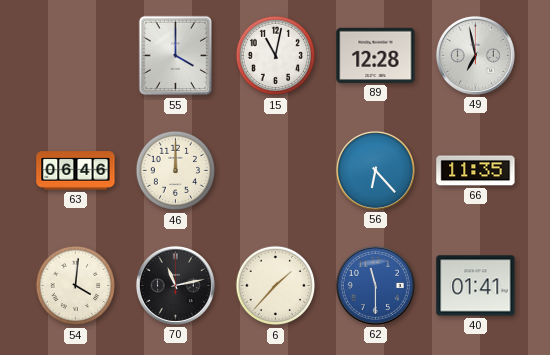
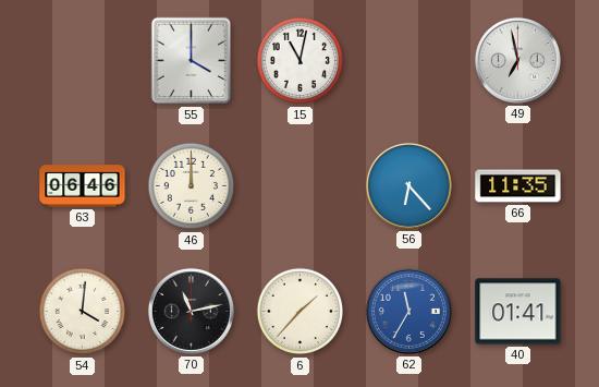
89: 12:28 -> none (376, 55)
62: 11:30 -> 11:35 (408, 311)
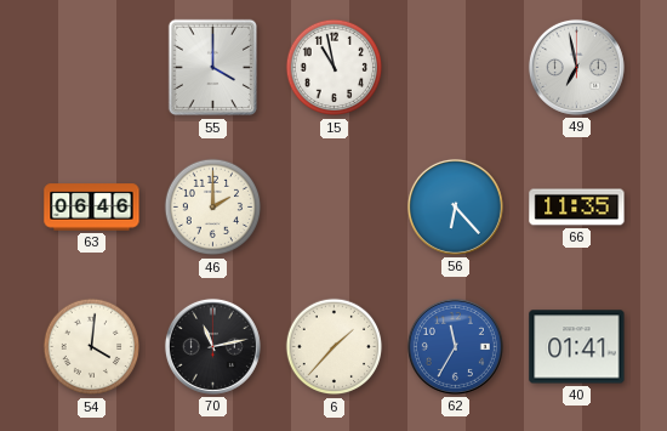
15: 11:02 -> 10:58 (335, 68)
46: 12:00 -> 2:00 (213, 208)
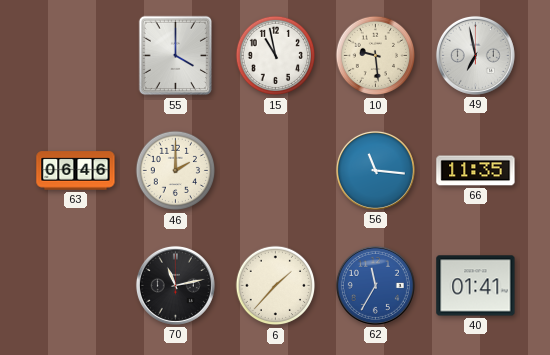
10: none -> 9:29 (376, 56)
56: 6:23 -> 11:16 (375, 170)
54: 4:01 -> none (92, 347)
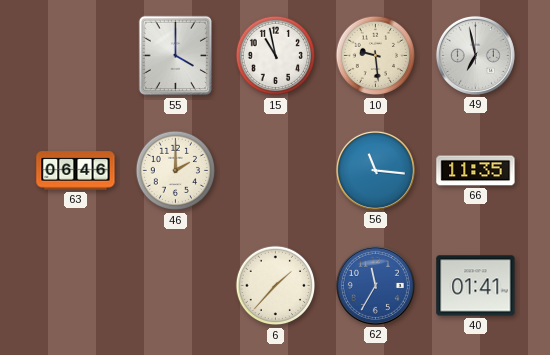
70: 11:13 -> none (175, 285)
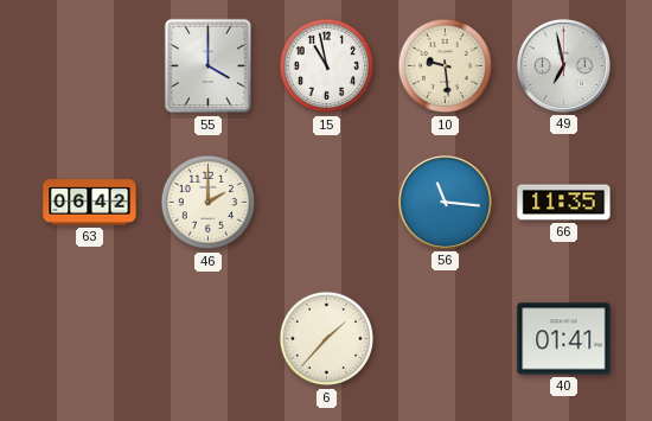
63: 06:46 -> 06:42 (90, 203)
62: 11:35 -> none (375, 285)
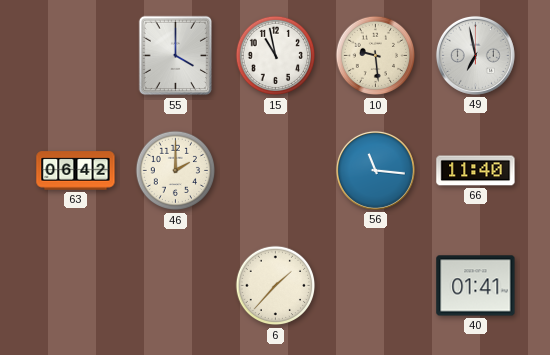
66: 11:35 -> 11:40 (476, 171)
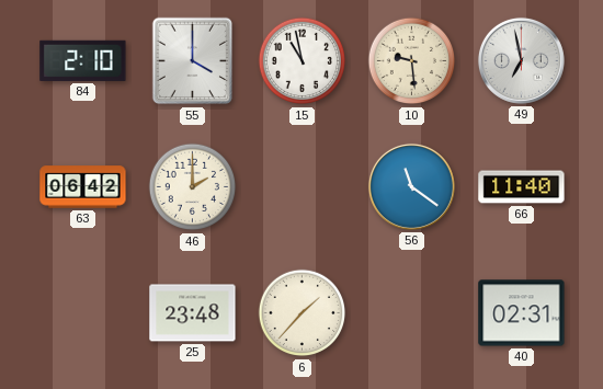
84: none -> 2:10 (83, 60)
56: 11:16 -> 11:21 (411, 186)
25: none -> 23:48 (193, 313)
40: 01:41 -> 02:31 (522, 313)
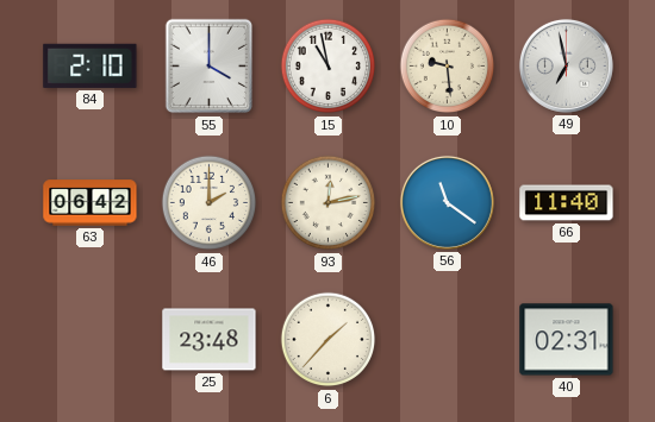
93: none -> 12:13 (329, 203)
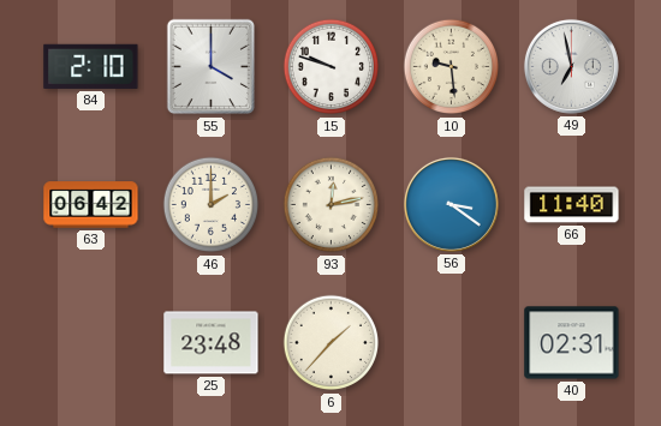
15: 10:58 -> 9:48 (332, 67)
56: 11:21 -> 3:21 (451, 204)
